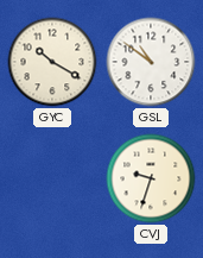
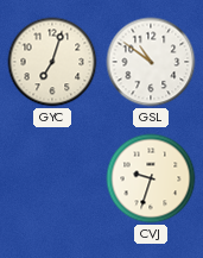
GYC: 10:20 -> 7:03 (52, 62)
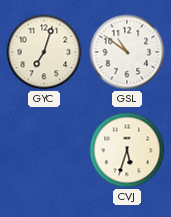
CVJ: 9:33 -> 5:33 (127, 150)
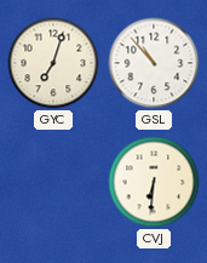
GSL: 10:51 -> 10:53 (154, 63)
CVJ: 5:33 -> 6:31 (154, 182)
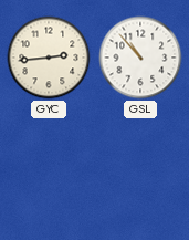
GYC: 7:03 -> 2:44 (49, 58)
CVJ: 6:31 -> none (154, 182)
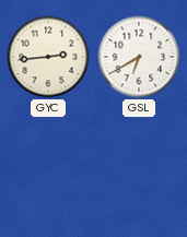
GSL: 10:53 -> 6:40 (139, 57)
